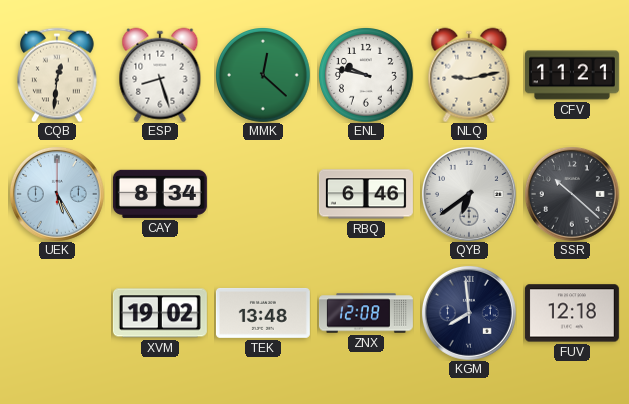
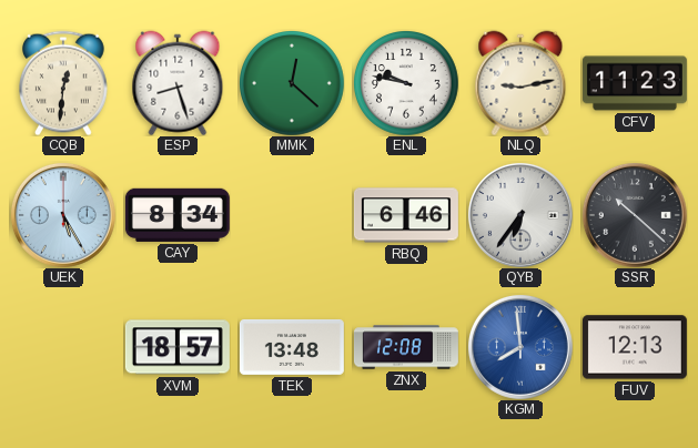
CFV: 11:21 -> 11:23 (635, 83)
QYB: 6:39 -> 6:36 (520, 215)
XVM: 19:02 -> 18:57 (178, 347)
KGM dial: navy -> blue (520, 347)
FUV: 12:18 -> 12:13 (635, 347)
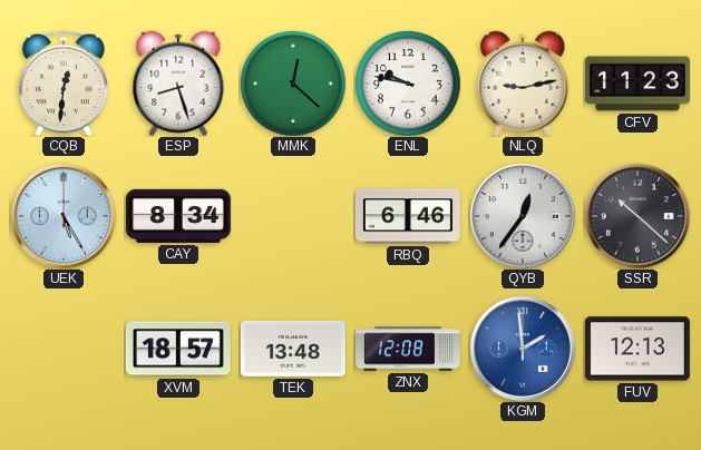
QYB: 6:36 -> 12:36 (523, 216)
KGM: 7:59 -> 1:59 (523, 349)
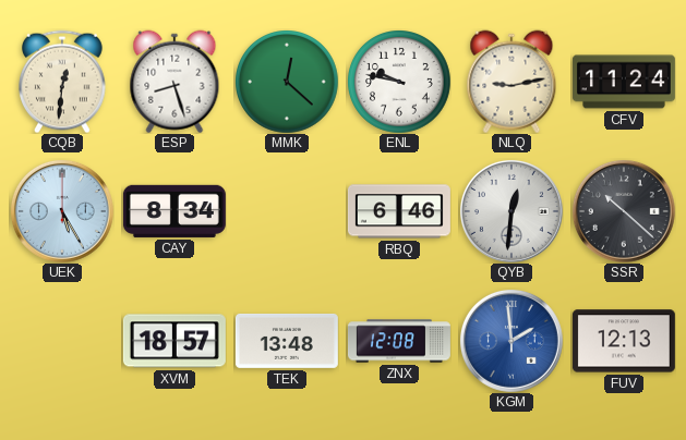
CFV: 11:23 -> 11:24 (624, 82)
QYB: 12:36 -> 12:31 (512, 211)
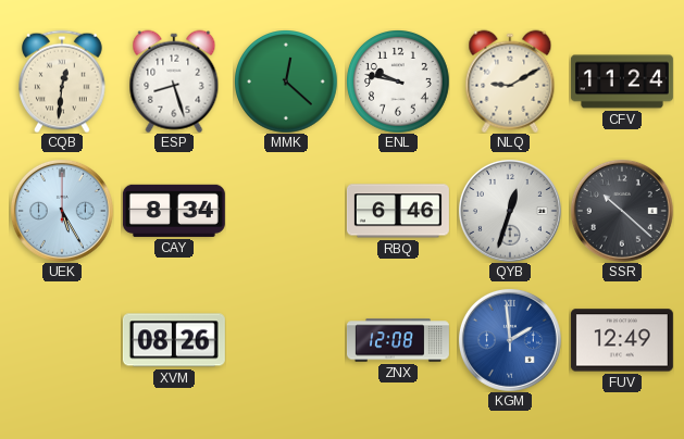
NLQ: 9:13 -> 9:10 (510, 81)
QYB: 12:31 -> 12:33 (510, 211)
XVM: 18:57 -> 08:26 (174, 340)
TEK: 13:48 -> none (287, 341)
FUV: 12:13 -> 12:49 (622, 340)
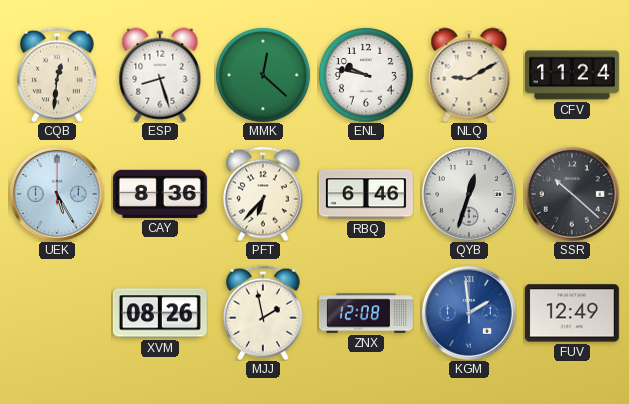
CAY: 8:34 -> 8:36 (160, 194)
PFT: none -> 6:37 (264, 194)
MJJ: none -> 1:58 (264, 313)
